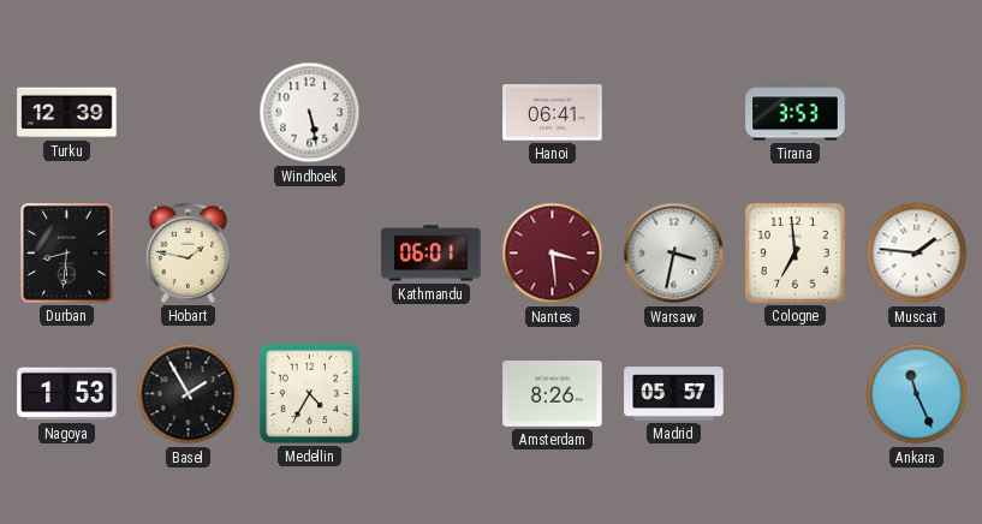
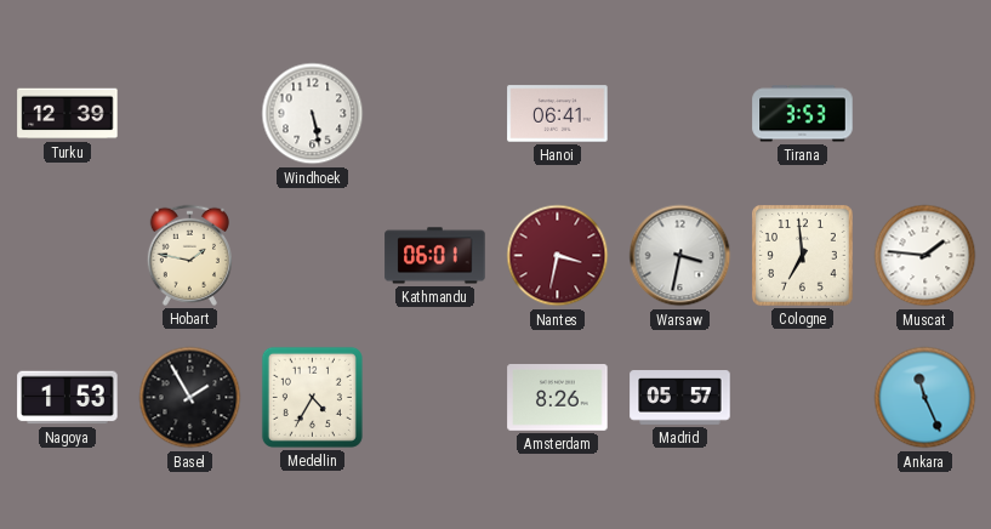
Durban: 8:31 -> none (67, 254)
Nantes: 3:29 -> 3:32 (558, 256)
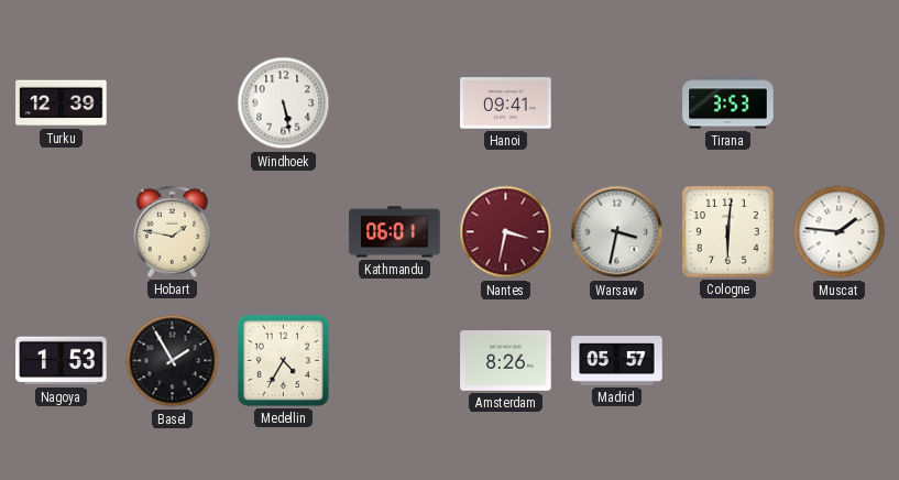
Hanoi: 06:41 -> 09:41 (506, 103)
Cologne: 6:59 -> 6:01 (728, 232)
Ankara: 11:26 -> none (925, 398)
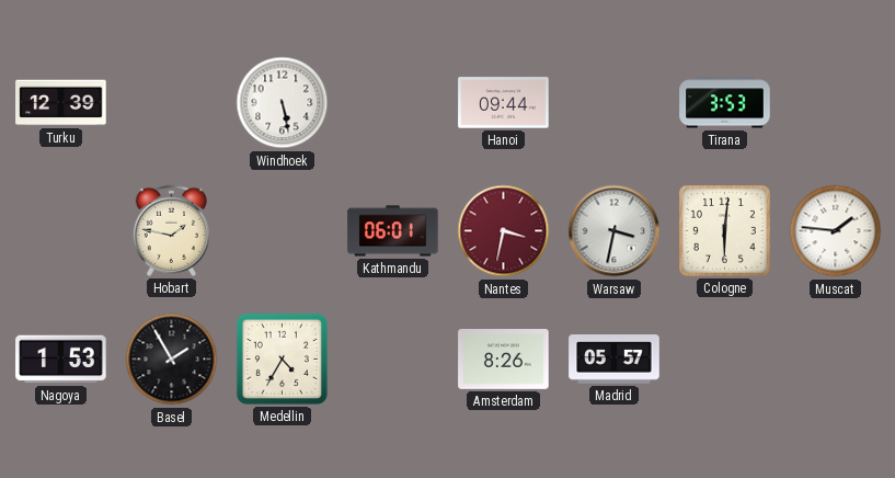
Hanoi: 09:41 -> 09:44 (504, 103)
